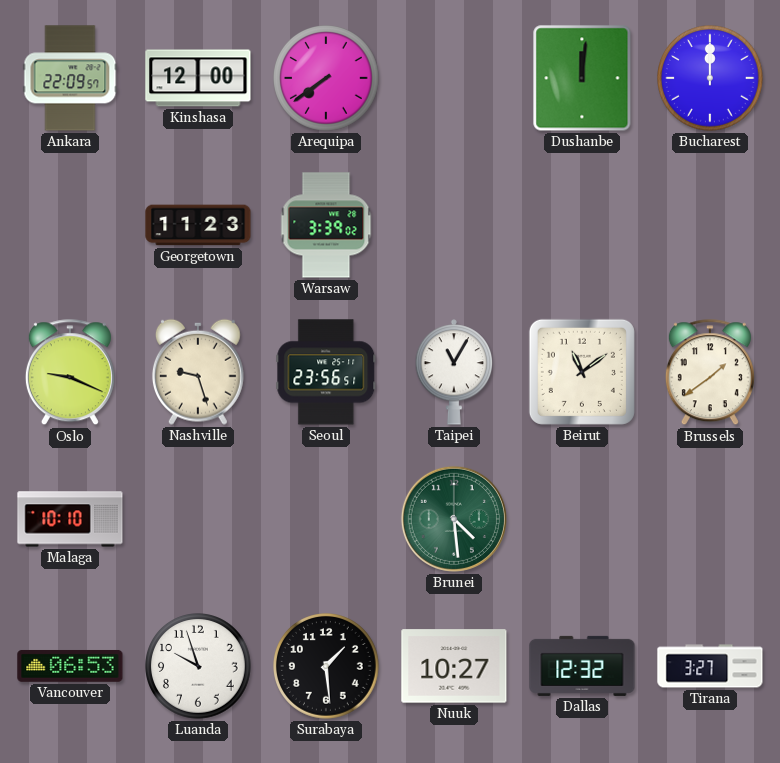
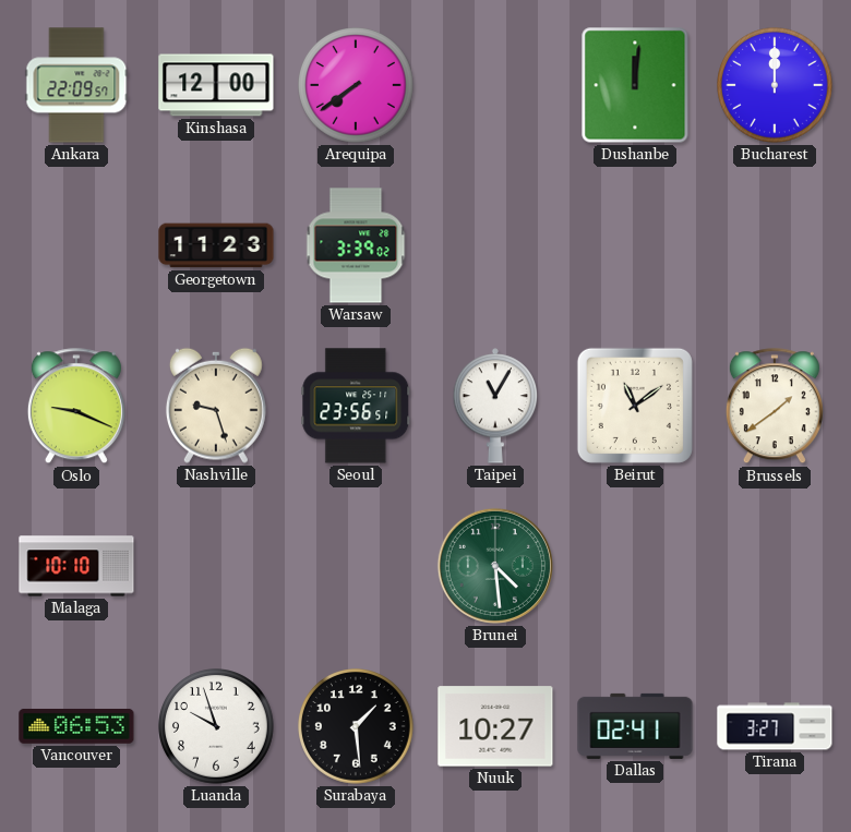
Dallas: 12:32 -> 02:41 (635, 726)
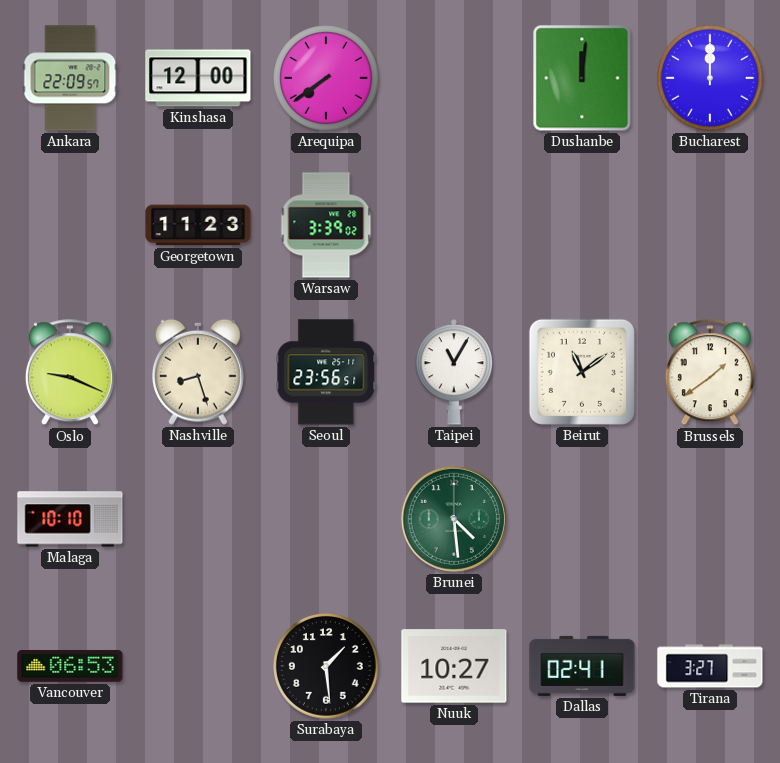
Nashville: 9:27 -> 8:27 (198, 372)
Luanda: 9:57 -> none (217, 727)
